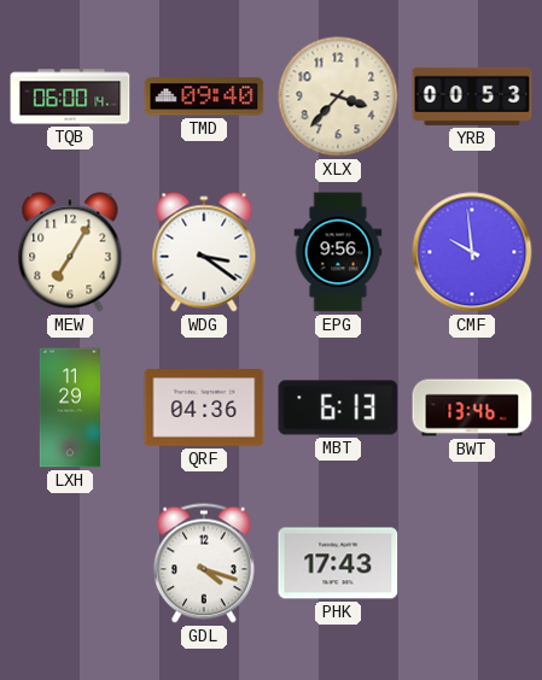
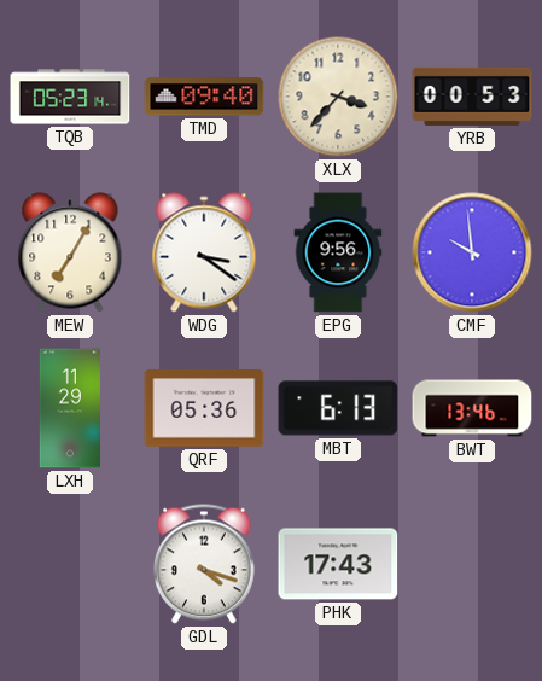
TQB: 06:00 -> 05:23 (70, 97)
QRF: 04:36 -> 05:36 (204, 409)
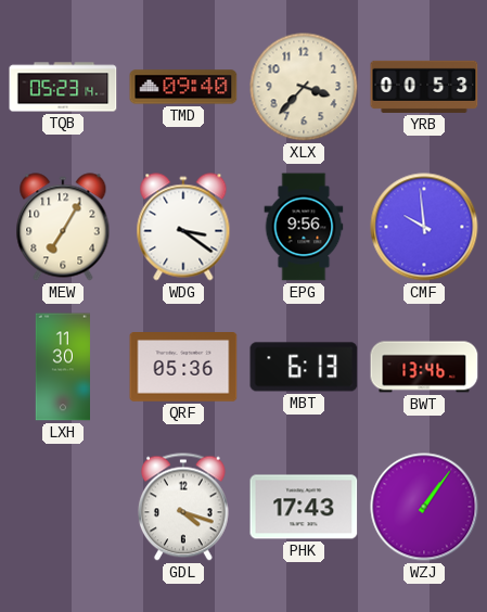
LXH: 11:29 -> 11:30 (62, 367)
WZJ: none -> 1:06 (424, 507)
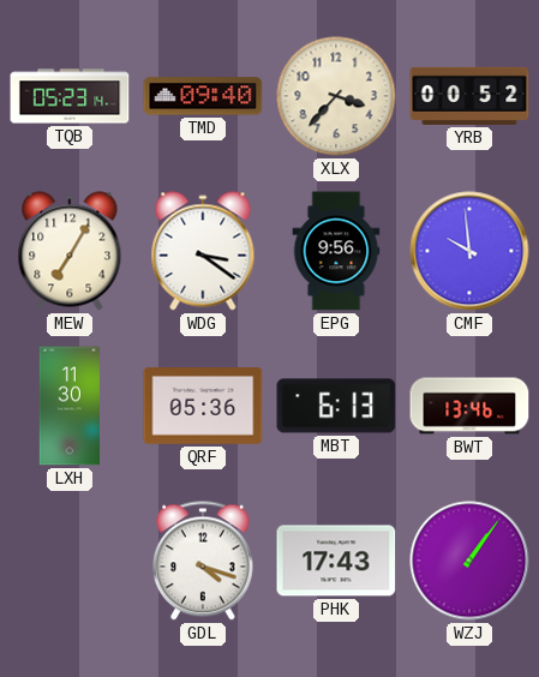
YRB: 00:53 -> 00:52 (469, 96)
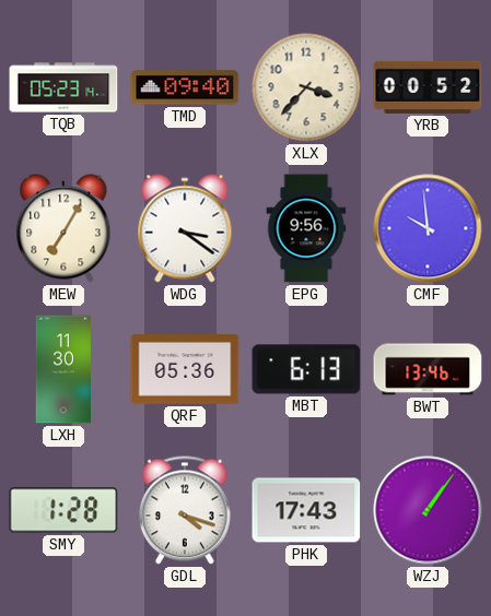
SMY: none -> 1:28 (63, 510)
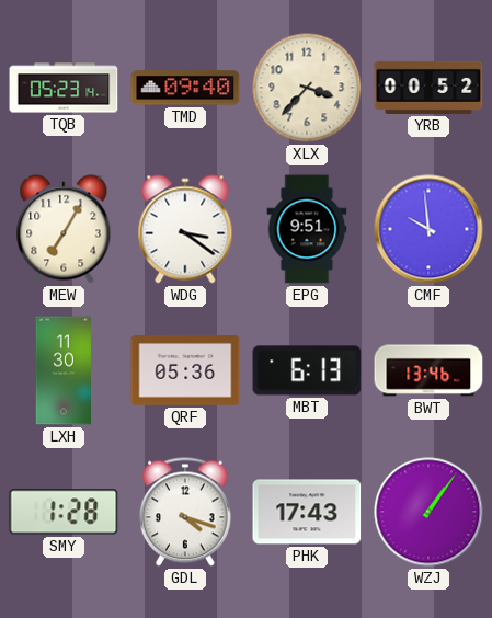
EPG: 9:56 -> 9:51 (307, 229)
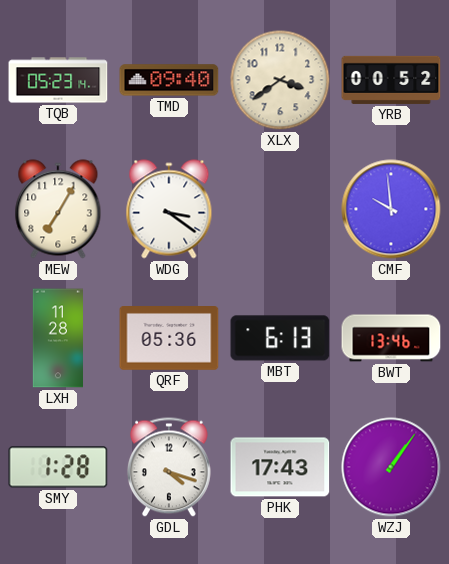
XLX: 3:37 -> 3:39 (280, 80)
EPG: 9:51 -> none (307, 229)
LXH: 11:30 -> 11:28 (57, 338)
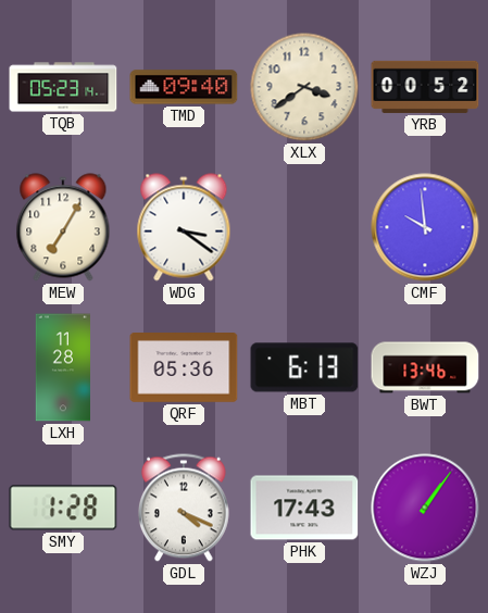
GDL: 4:18 -> 4:19 (184, 508)
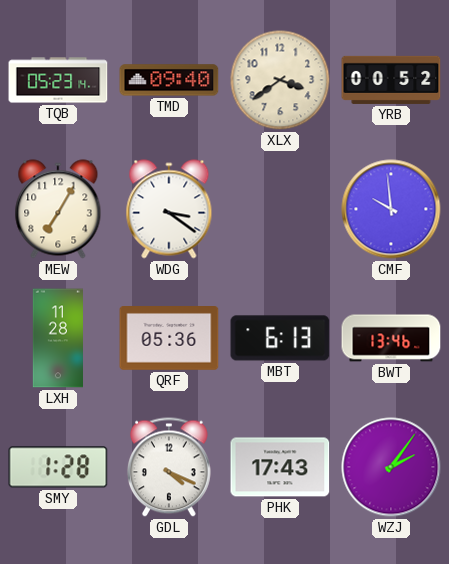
WZJ: 1:06 -> 2:06 (391, 467)
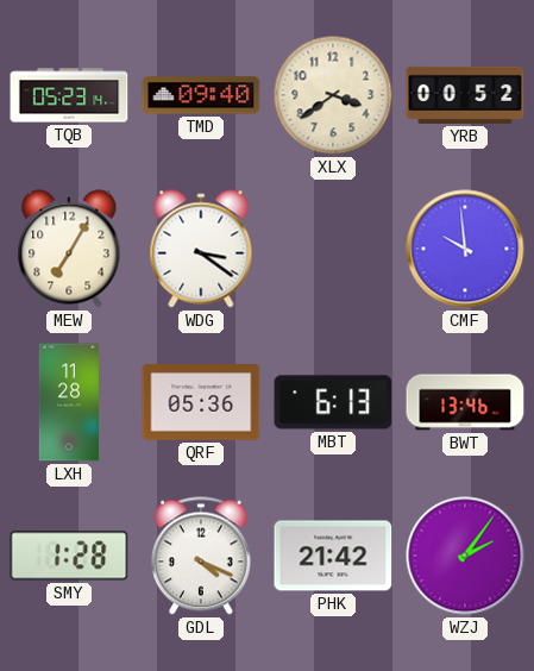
PHK: 17:43 -> 21:42 (333, 556)
